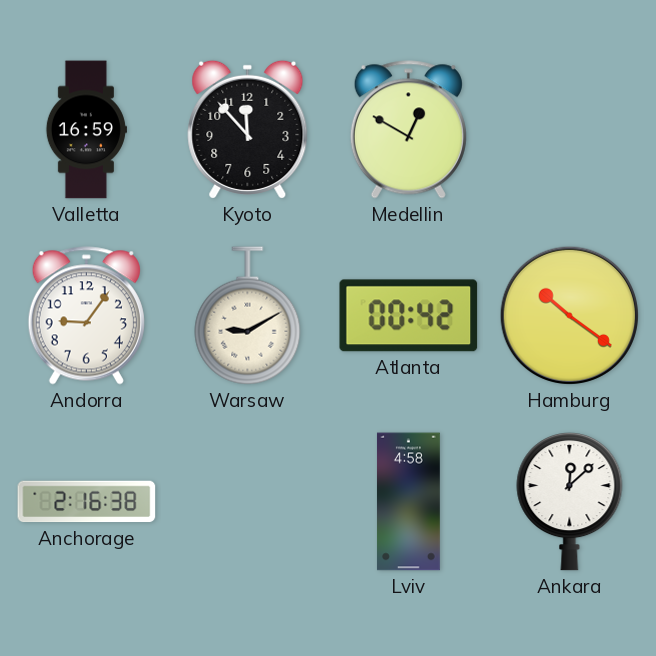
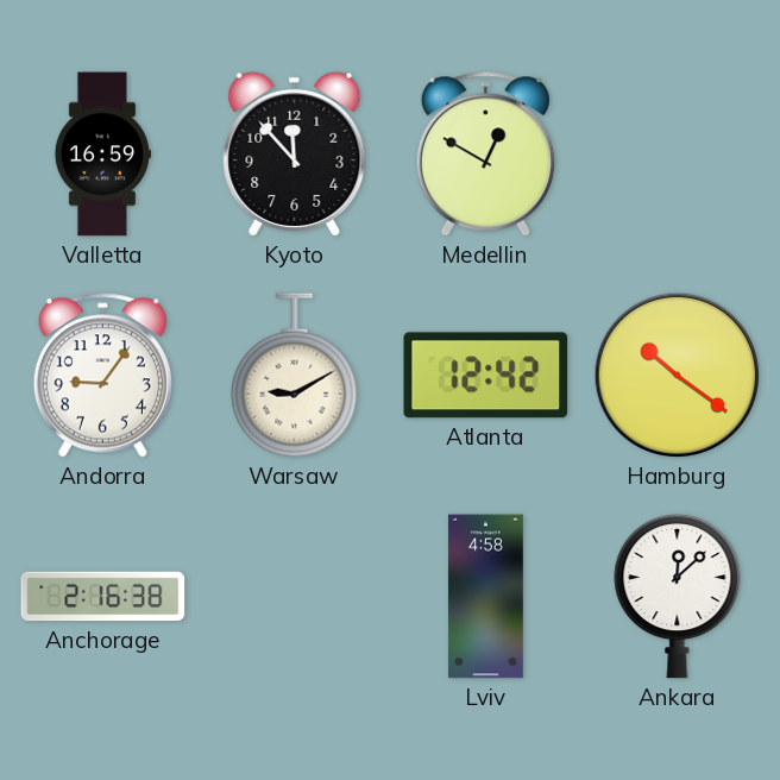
Atlanta: 00:42 -> 12:42 (486, 376)
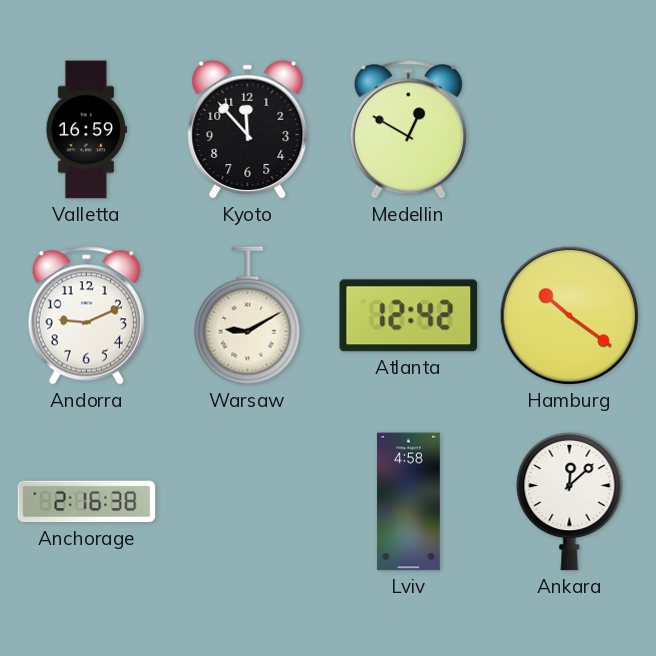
Andorra: 9:06 -> 9:11 (86, 316)
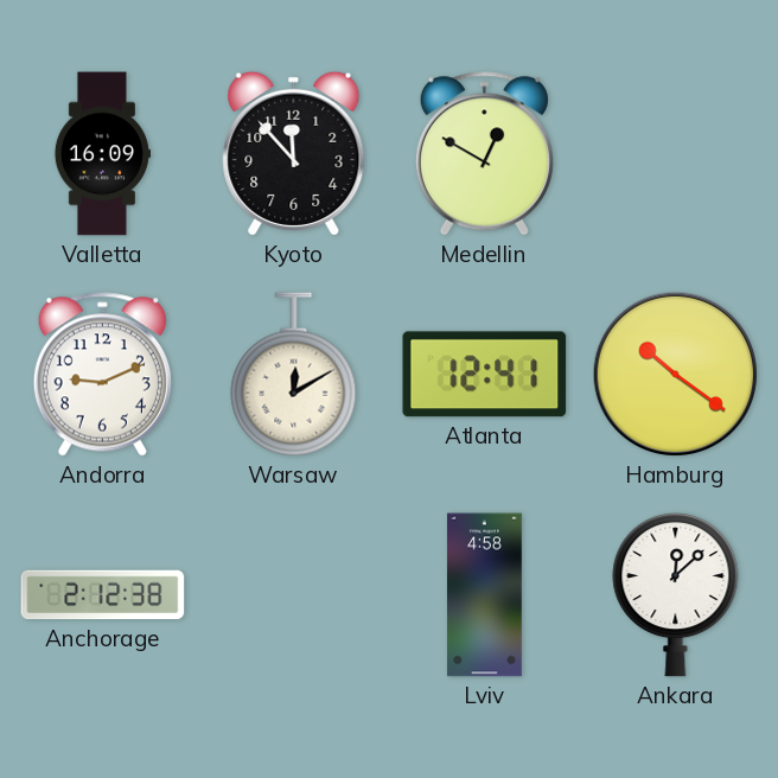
Valletta: 16:59 -> 16:09 (102, 154)
Warsaw: 9:10 -> 12:10 (294, 375)
Atlanta: 12:42 -> 12:41 (485, 375)
Anchorage: 2:16 -> 2:12 (103, 595)
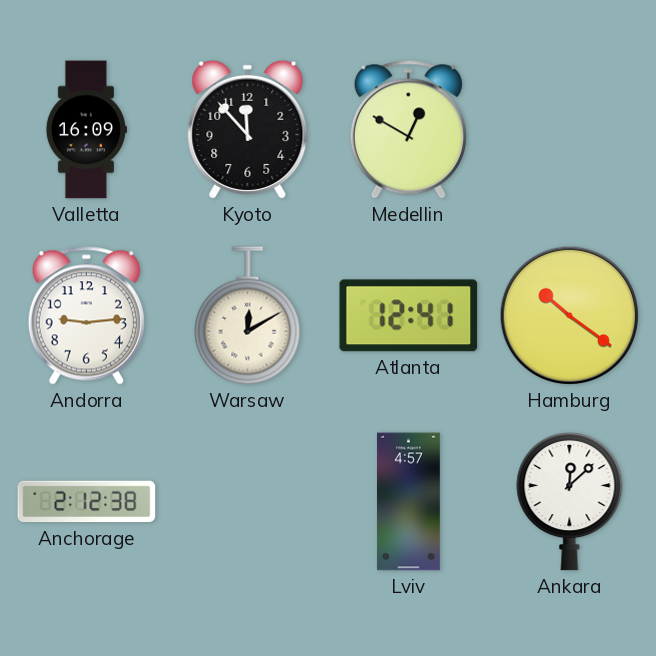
Andorra: 9:11 -> 9:14 (86, 316)
Lviv: 4:58 -> 4:57 (408, 502)
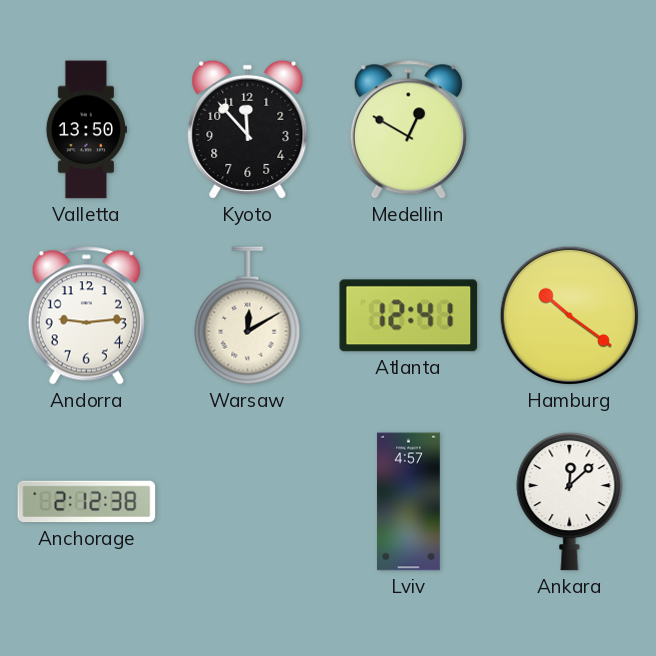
Valletta: 16:09 -> 13:50 (86, 130)
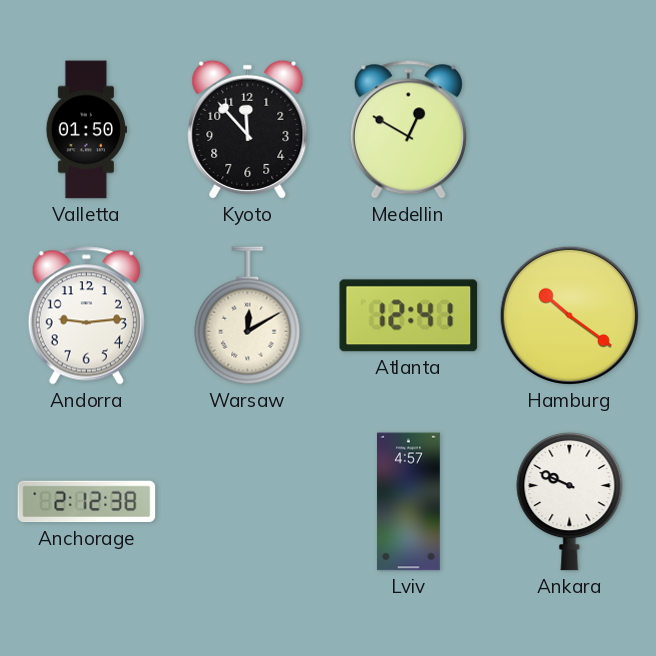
Valletta: 13:50 -> 01:50 (86, 130)
Ankara: 12:08 -> 9:49 (570, 502)
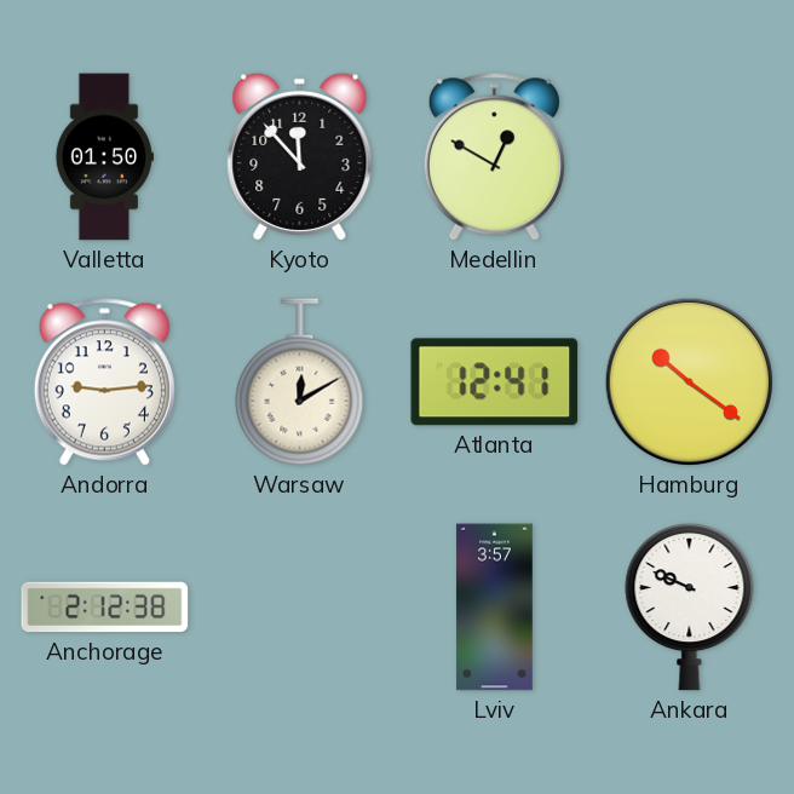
Lviv: 4:57 -> 3:57 (494, 608)
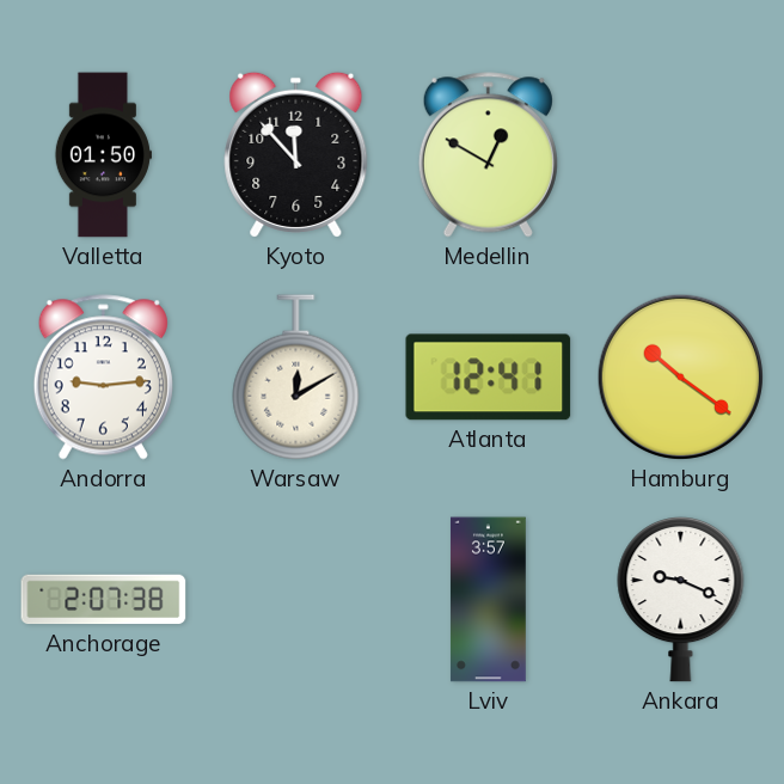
Anchorage: 2:12 -> 2:07 (104, 600)
Ankara: 9:49 -> 9:19 (681, 600)
